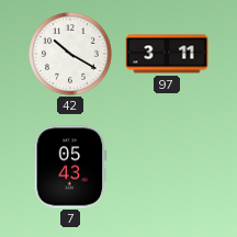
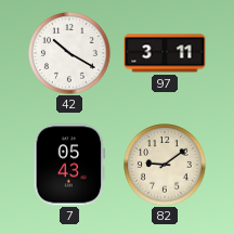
82: none -> 9:09 (166, 166)
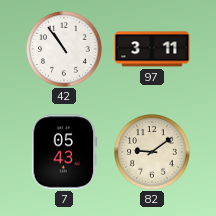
42: 10:20 -> 10:54 (65, 50)
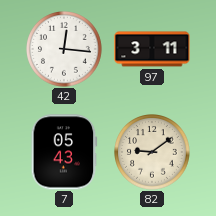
42: 10:54 -> 12:16 (65, 50)
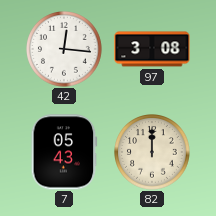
97: 3:11 -> 3:08 (152, 49)
82: 9:09 -> 12:00 (153, 153)
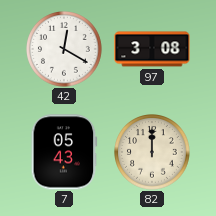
42: 12:16 -> 12:20 (65, 50)
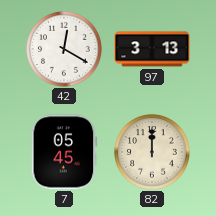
97: 3:08 -> 3:13 (152, 49)
7: 05:43 -> 05:45 (64, 152)
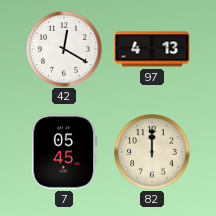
97: 3:13 -> 4:13 (152, 49)
